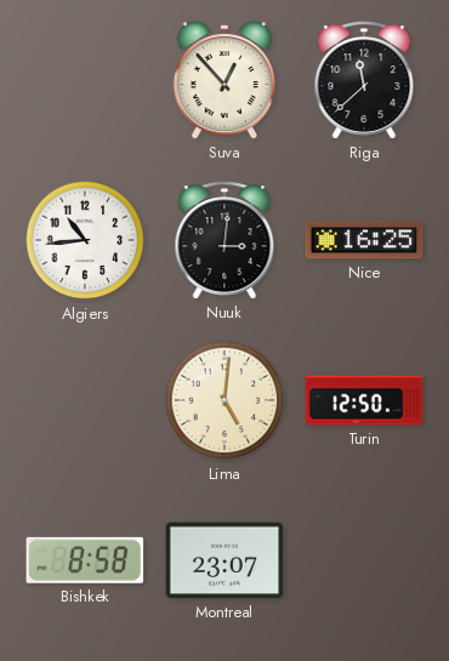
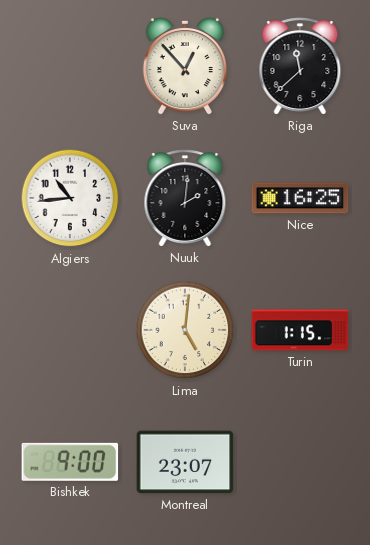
Nuuk: 3:01 -> 2:01 (185, 198)
Turin: 12:50 -> 1:15 (300, 330)
Bishkek: 8:58 -> 9:00 (70, 462)
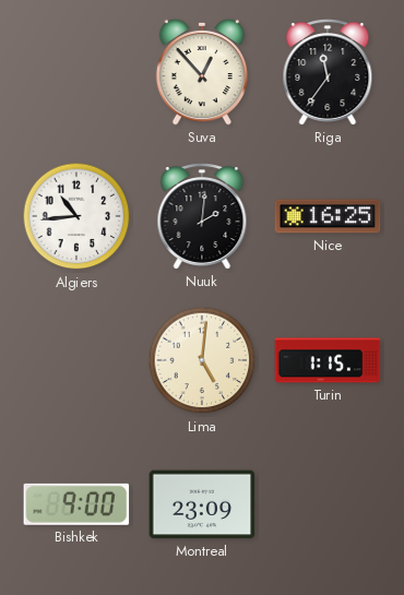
Riga: 11:38 -> 11:36 (328, 72)
Montreal: 23:07 -> 23:09 (202, 504)
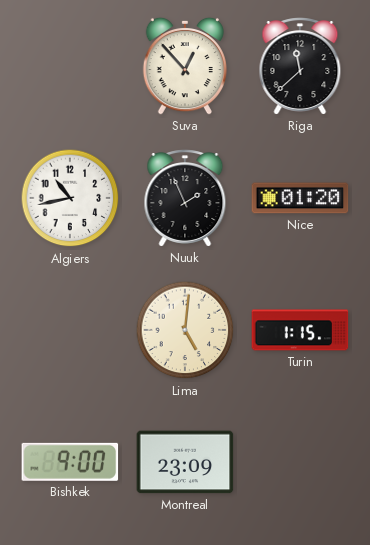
Riga: 11:36 -> 11:38 (300, 66)
Algiers: 10:44 -> 10:43 (70, 198)
Nuuk: 2:01 -> 1:56 (185, 198)
Nice: 16:25 -> 01:20 (300, 198)
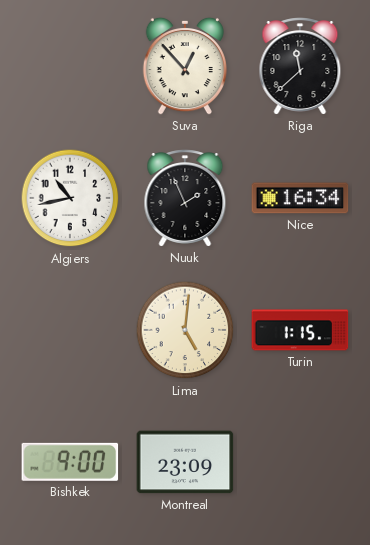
Nice: 01:20 -> 16:34 (300, 198)
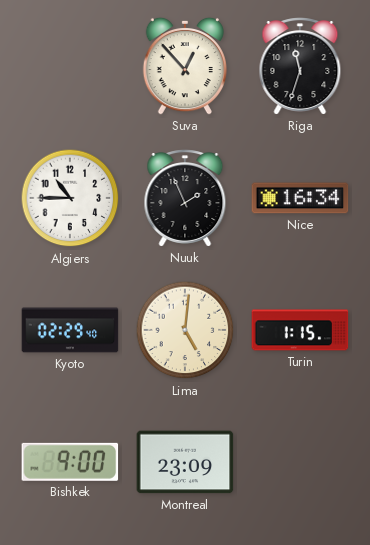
Riga: 11:38 -> 11:33 (300, 66)
Algiers: 10:43 -> 10:45 (70, 198)
Kyoto: none -> 02:29 (70, 330)
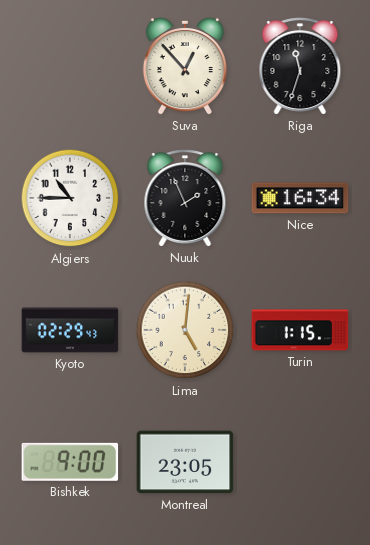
Kyoto: 02:29:40 -> 02:29:43 (70, 330)
Montreal: 23:09 -> 23:05 (185, 462)
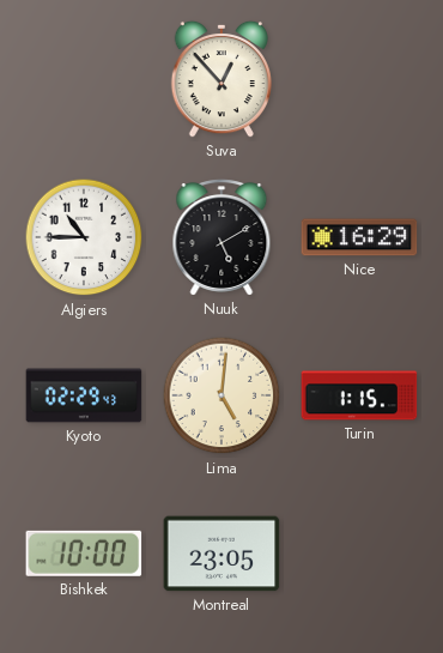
Riga: 11:33 -> none (300, 66)
Nuuk: 1:56 -> 5:10 (221, 237)
Nice: 16:34 -> 16:29 (359, 237)
Bishkek: 9:00 -> 10:00 (84, 554)
